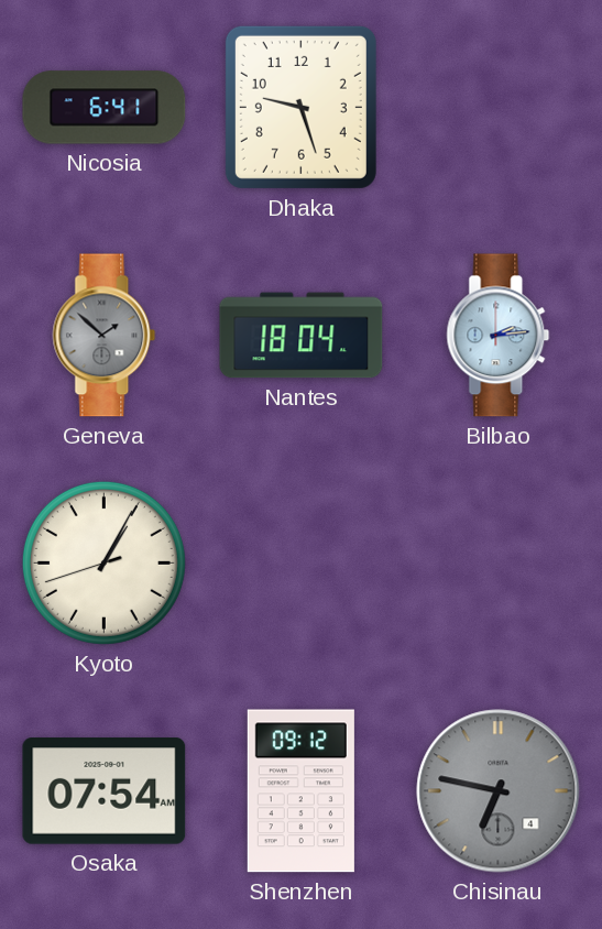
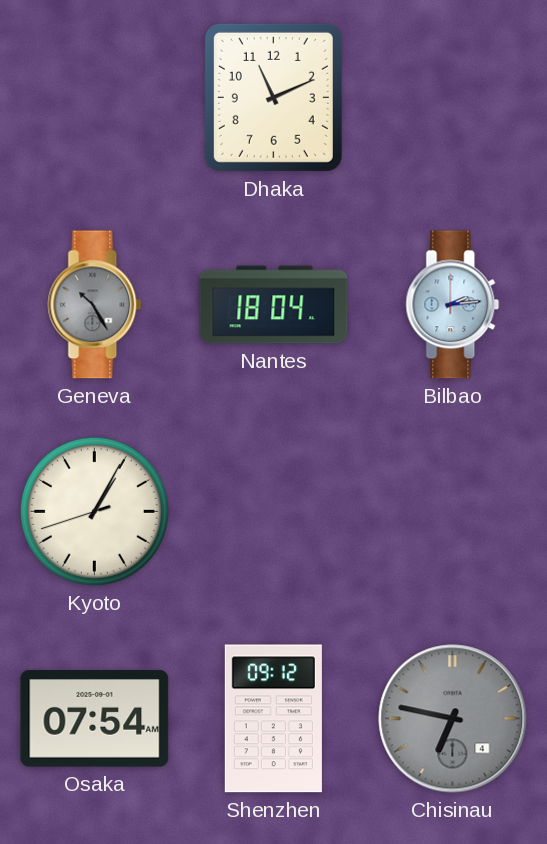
Nicosia: 6:41 -> none (105, 108)
Dhaka: 9:27 -> 11:11 (273, 97)
Geneva: 1:52 -> 10:25 (95, 305)
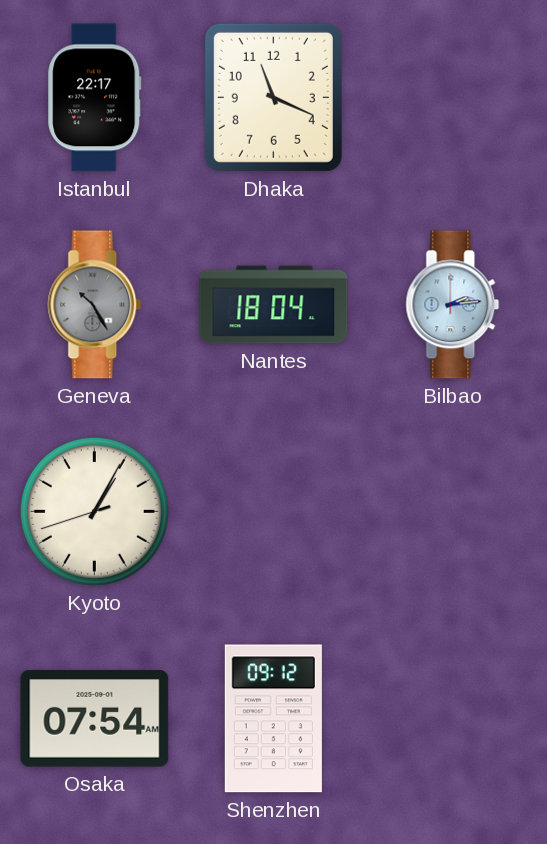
Istanbul: none -> 22:17 (95, 98)
Dhaka: 11:11 -> 11:19 (273, 97)
Chisinau: 6:47 -> none (453, 719)
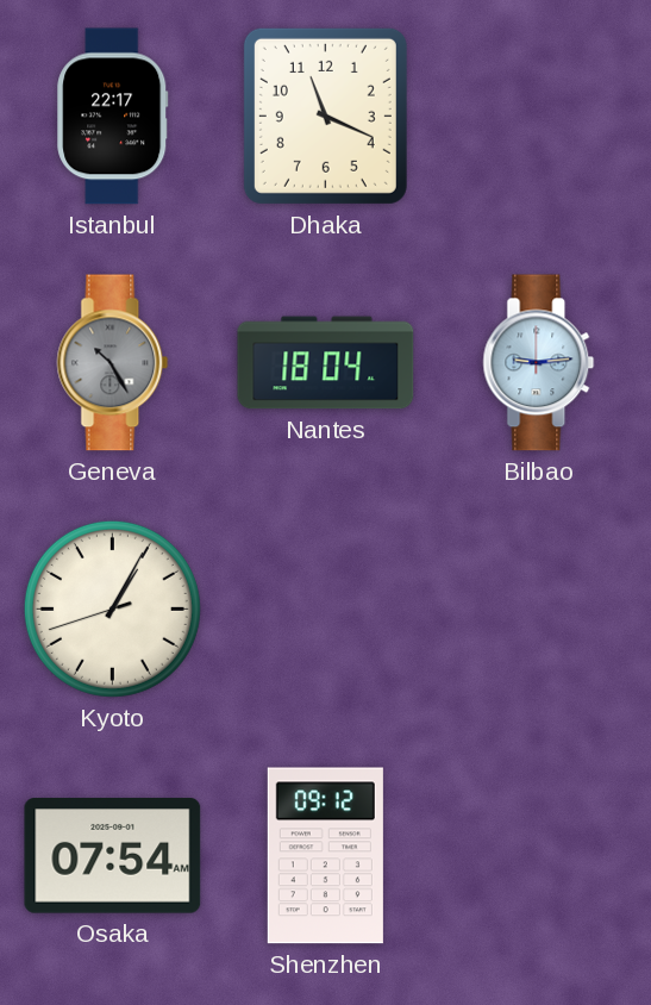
Bilbao: 2:14 -> 9:14 (539, 363)
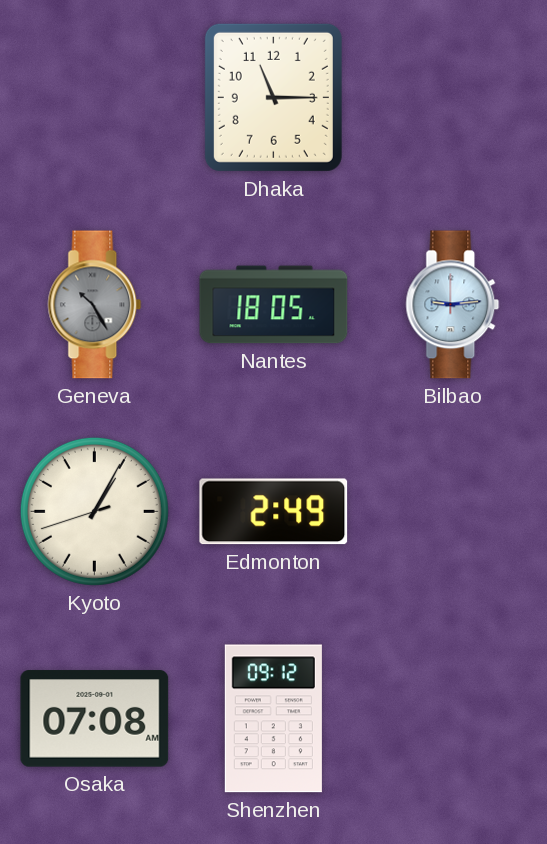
Istanbul: 22:17 -> none (113, 117)
Dhaka: 11:19 -> 11:15 (273, 97)
Nantes: 18:04 -> 18:05 (274, 305)
Edmonton: none -> 2:49 (274, 512)
Osaka: 07:54 -> 07:08 (95, 719)
